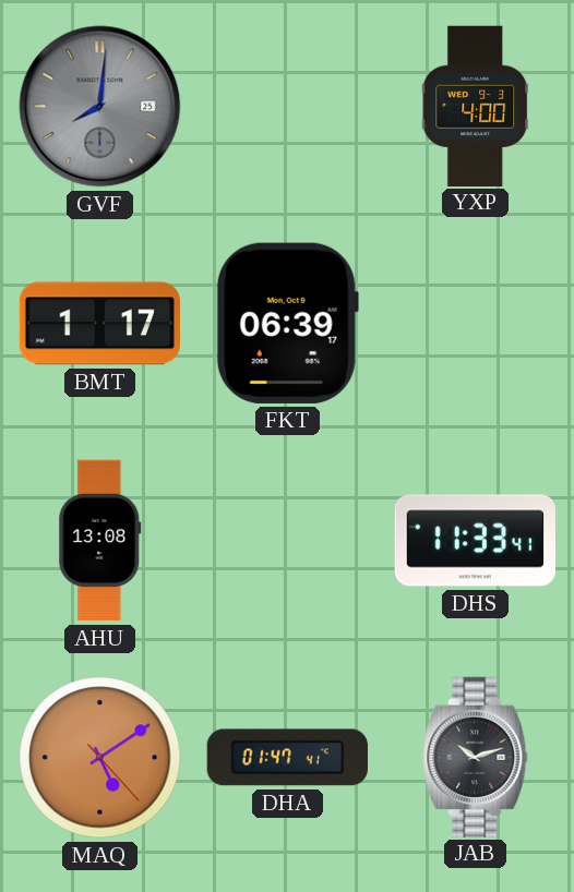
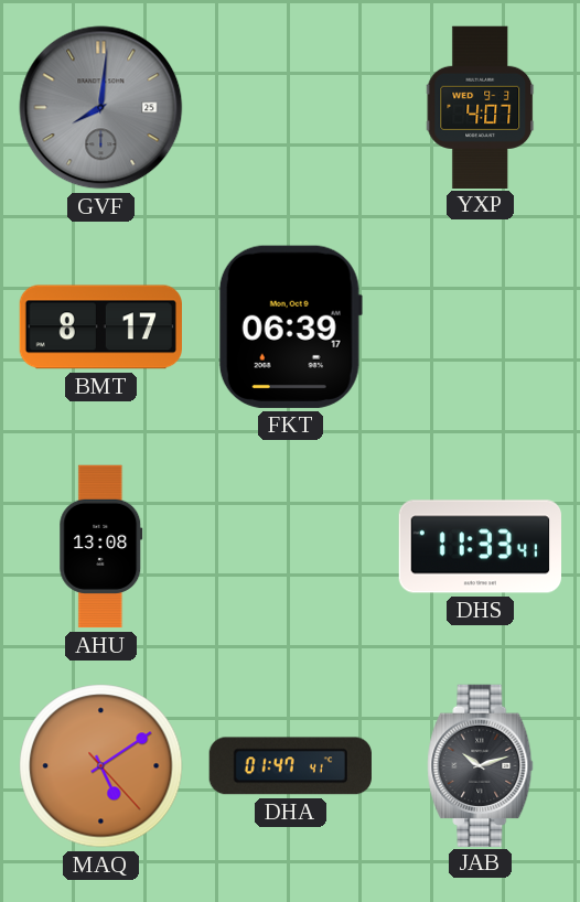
YXP: 4:00 -> 4:07 (481, 107)
BMT: 1:17 -> 8:17 (100, 327)
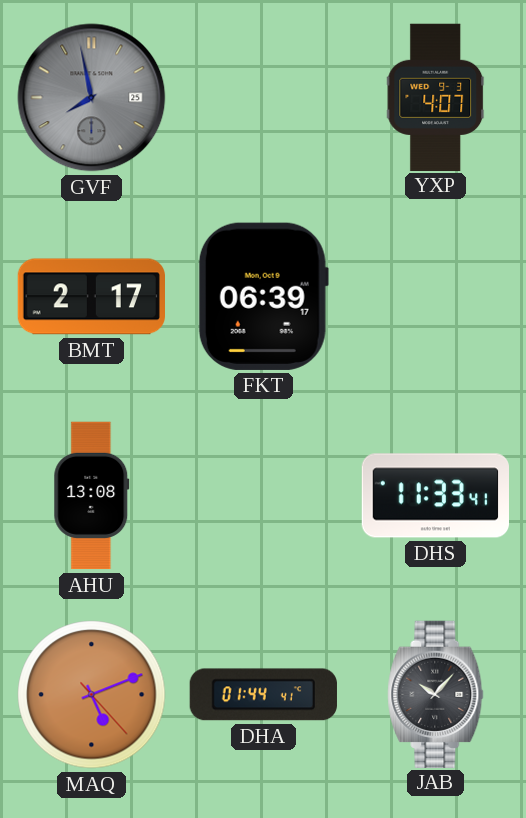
GVF: 8:01 -> 7:58 (92, 98)
BMT: 8:17 -> 2:17 (91, 297)
MAQ: 5:09 -> 5:11 (92, 695)
DHA: 01:47 -> 01:44 (263, 695)
JAB: 10:12 -> 10:07 (436, 694)
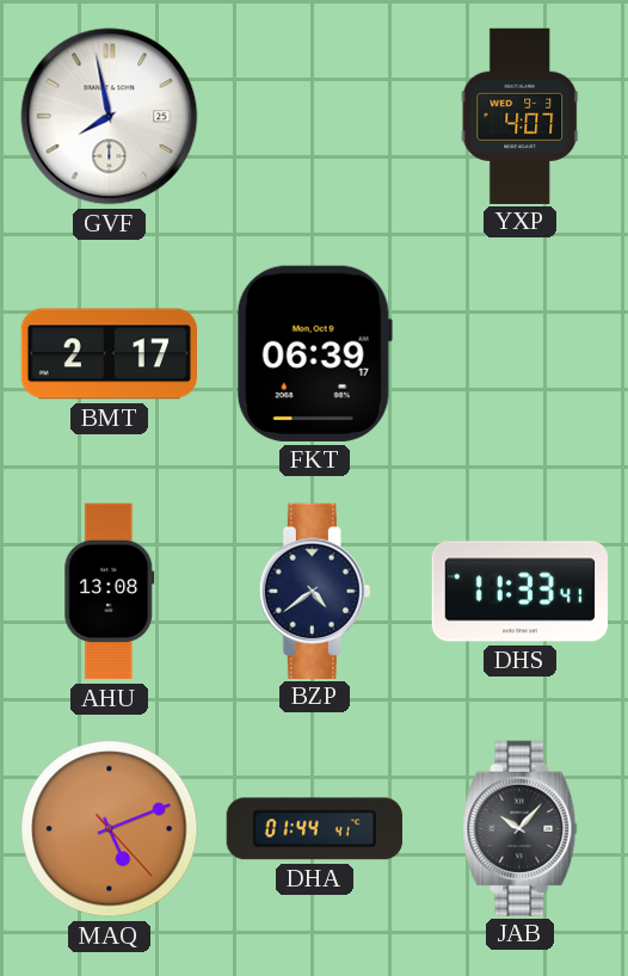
GVF dial: grey -> white (110, 117)
BZP: none -> 4:39 (314, 591)
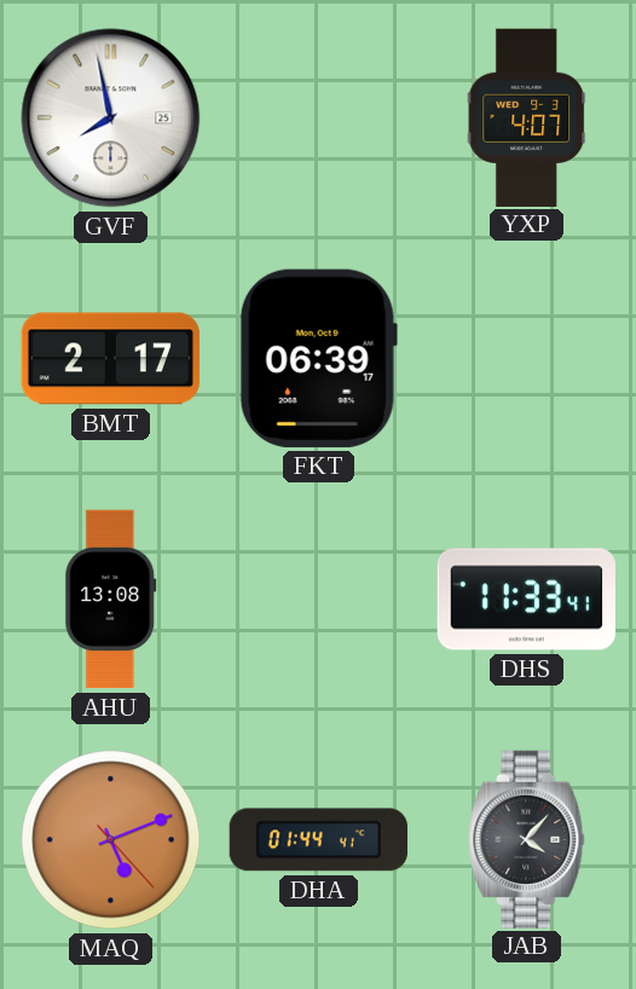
BZP: 4:39 -> none (314, 591)
JAB: 10:07 -> 4:07 (527, 839)
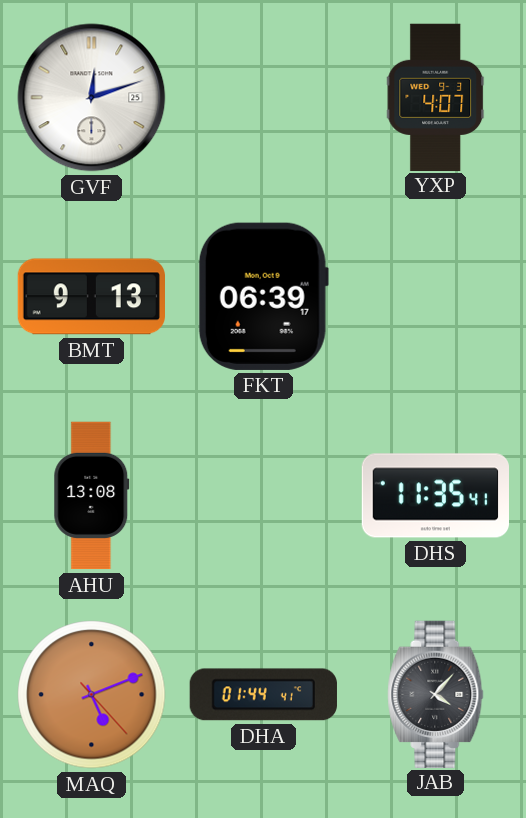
GVF: 7:58 -> 12:12 (92, 98)
BMT: 2:17 -> 9:13 (91, 297)
DHS: 11:33 -> 11:35 (435, 496)
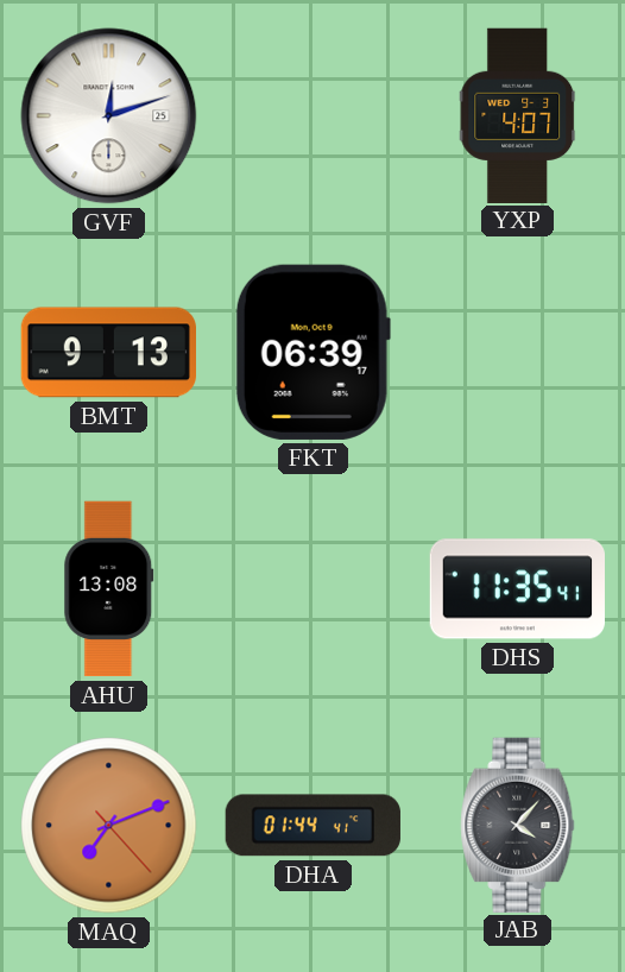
MAQ: 5:11 -> 7:11 (109, 826)
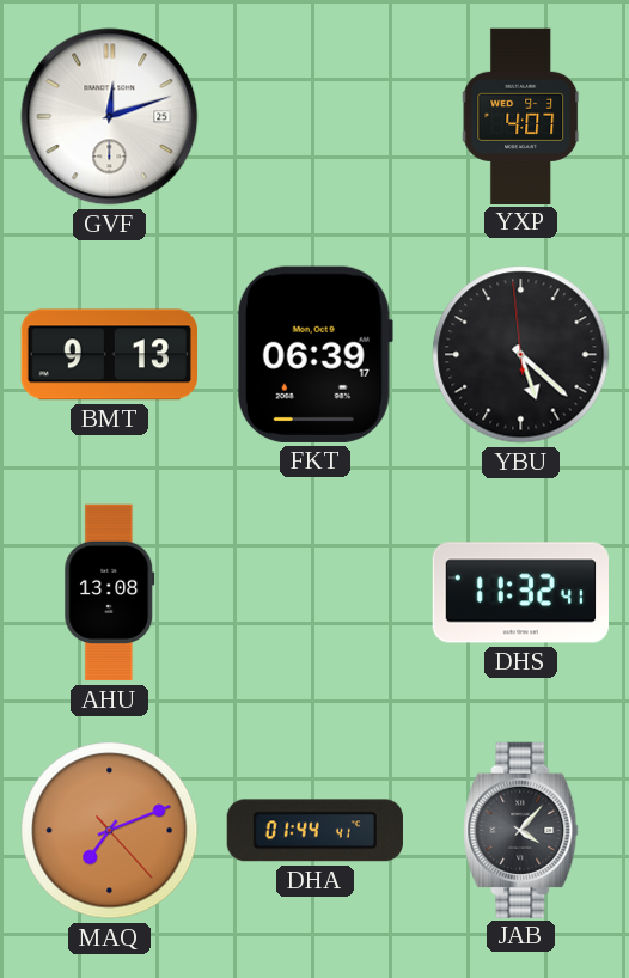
YBU: none -> 5:21 (521, 355)
DHS: 11:35 -> 11:32 (520, 593)
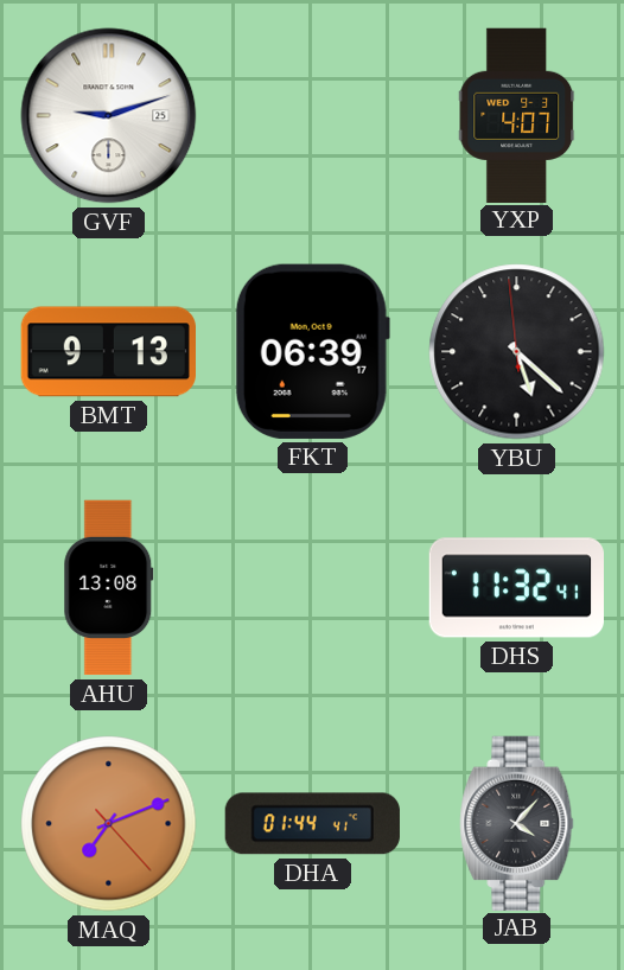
GVF: 12:12 -> 9:12 (109, 116)
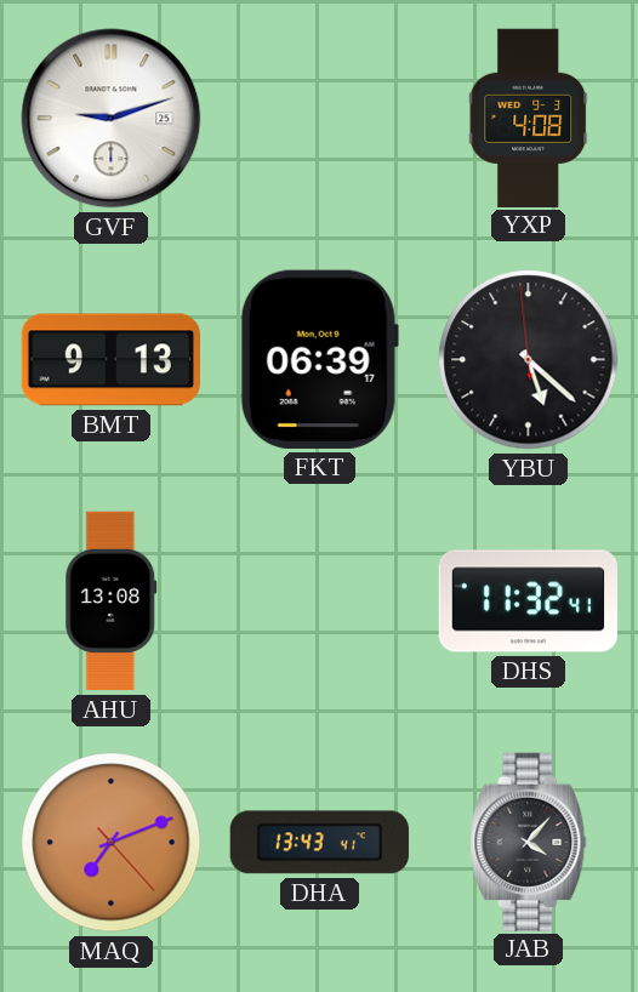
YXP: 4:07 -> 4:08 (529, 118)
DHA: 01:44 -> 13:43 (319, 843)
